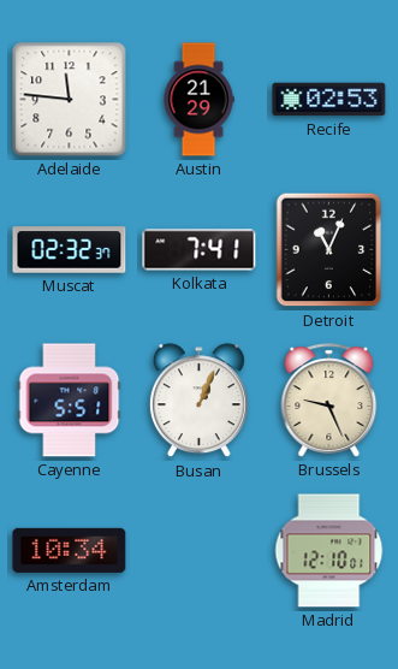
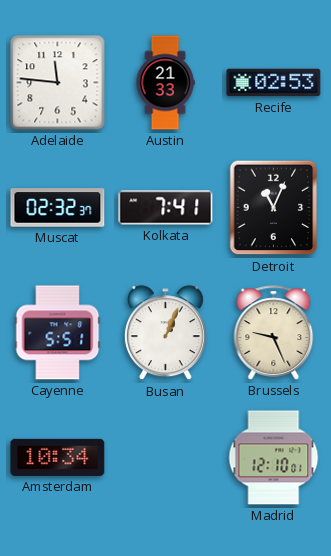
Austin: 21:29 -> 21:33 (165, 83)
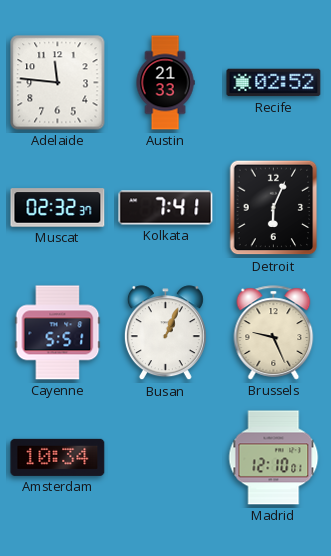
Recife: 02:53 -> 02:52 (274, 83)
Detroit: 11:04 -> 6:04 (274, 208)
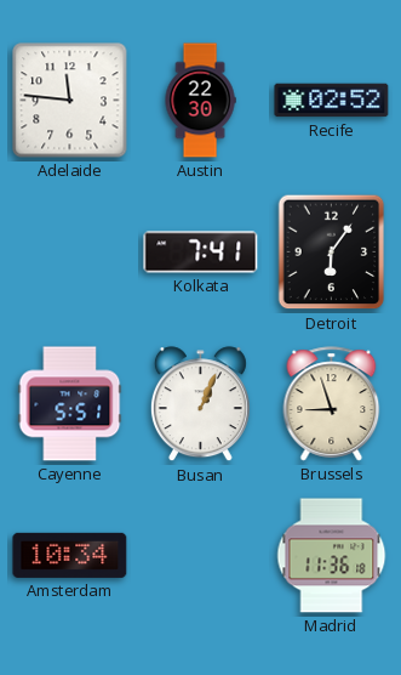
Austin: 21:33 -> 22:30 (200, 101)
Muscat: 02:32 -> none (58, 208)
Detroit: 6:04 -> 6:06 (332, 253)
Brussels: 9:26 -> 8:57 (332, 404)
Madrid: 12:10 -> 11:36 (332, 556)
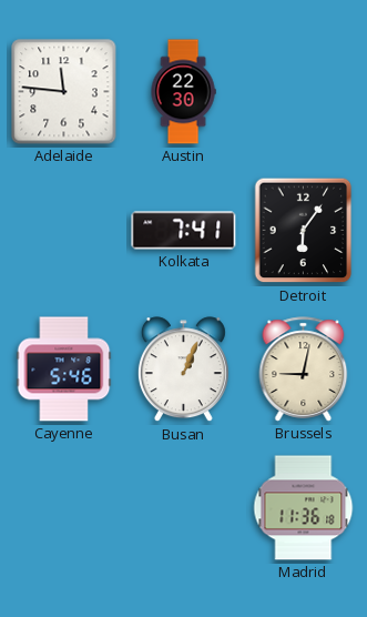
Recife: 02:52 -> none (332, 101)
Cayenne: 5:51 -> 5:46 (64, 370)
Brussels: 8:57 -> 9:02 (304, 370)
Amsterdam: 10:34 -> none (70, 555)
